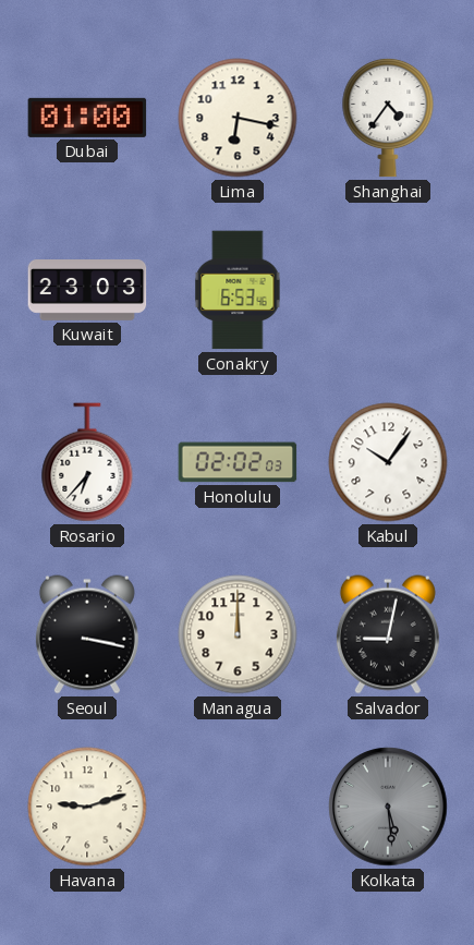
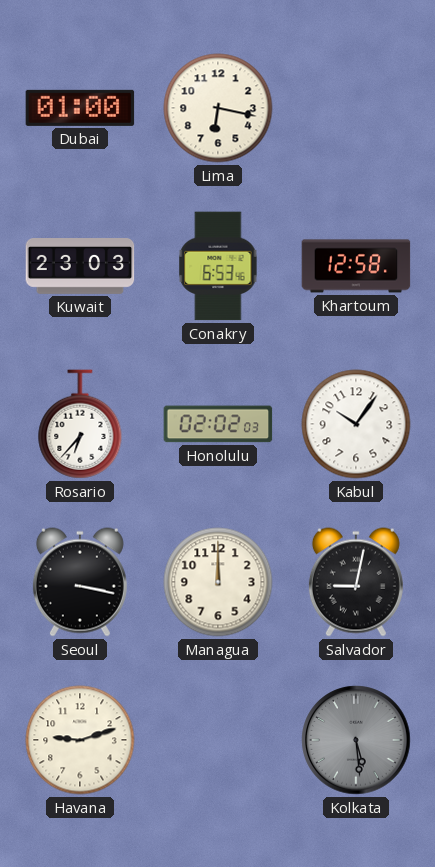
Shanghai: 4:36 -> none (388, 118)
Khartoum: none -> 12:58 (356, 266)
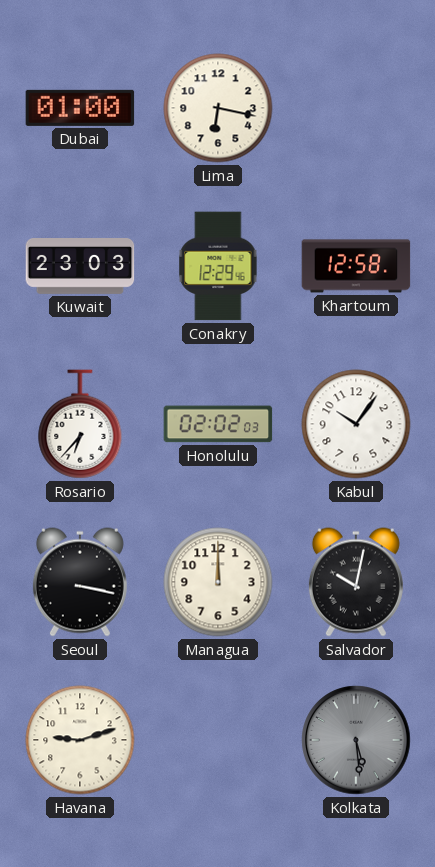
Conakry: 6:53 -> 12:29 (218, 266)
Salvador: 9:02 -> 10:02 (356, 582)
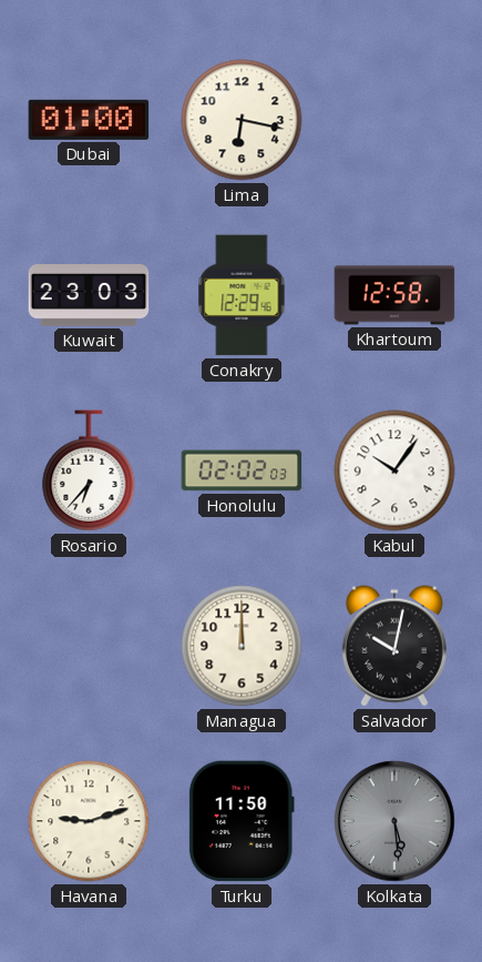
Seoul: 3:17 -> none (80, 582)
Turku: none -> 11:50 (242, 821)
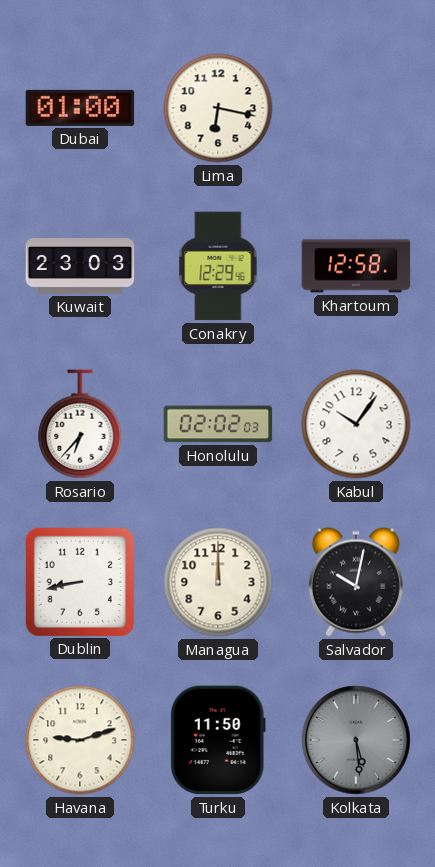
Dublin: none -> 8:43 (79, 581)
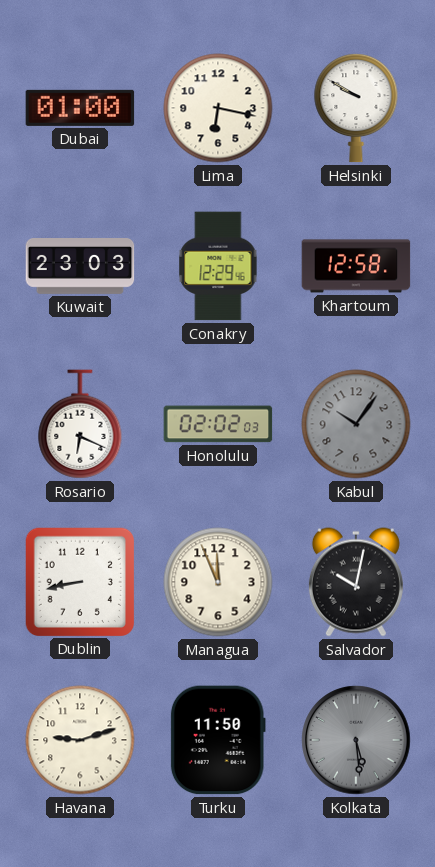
Helsinki: none -> 9:50 (356, 108)
Rosario: 6:37 -> 6:19 (80, 424)
Kabul dial: white -> grey (356, 424)
Managua: 12:00 -> 11:56 (218, 582)
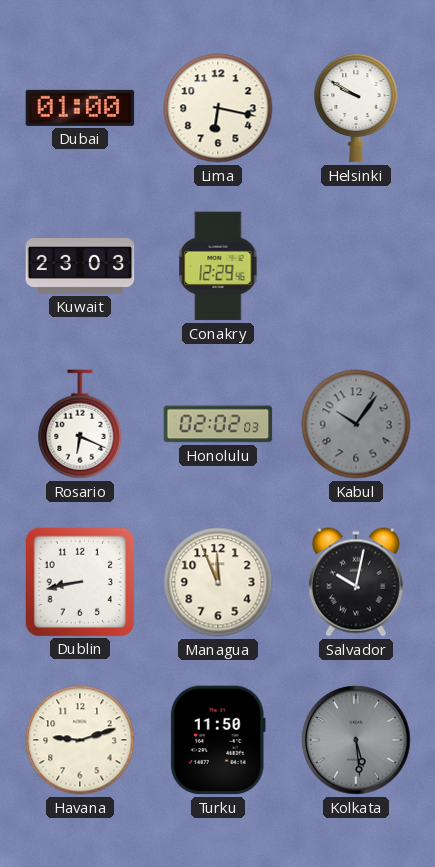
Khartoum: 12:58 -> none (356, 266)
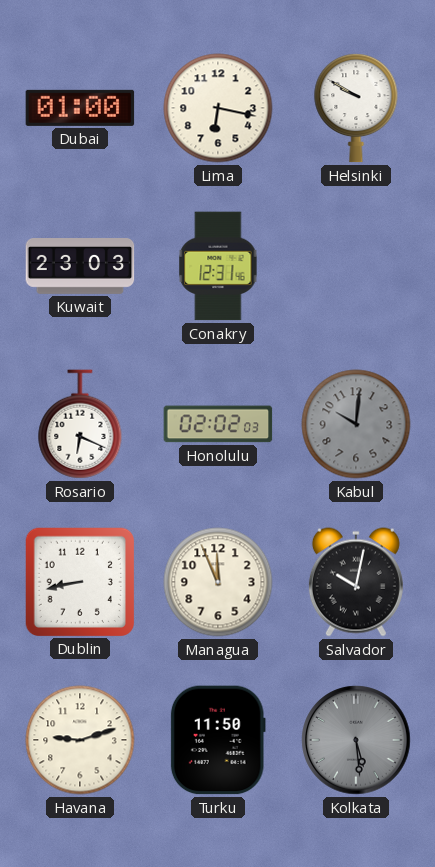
Conakry: 12:29 -> 12:31 (218, 266)
Kabul: 10:06 -> 10:01 (356, 424)
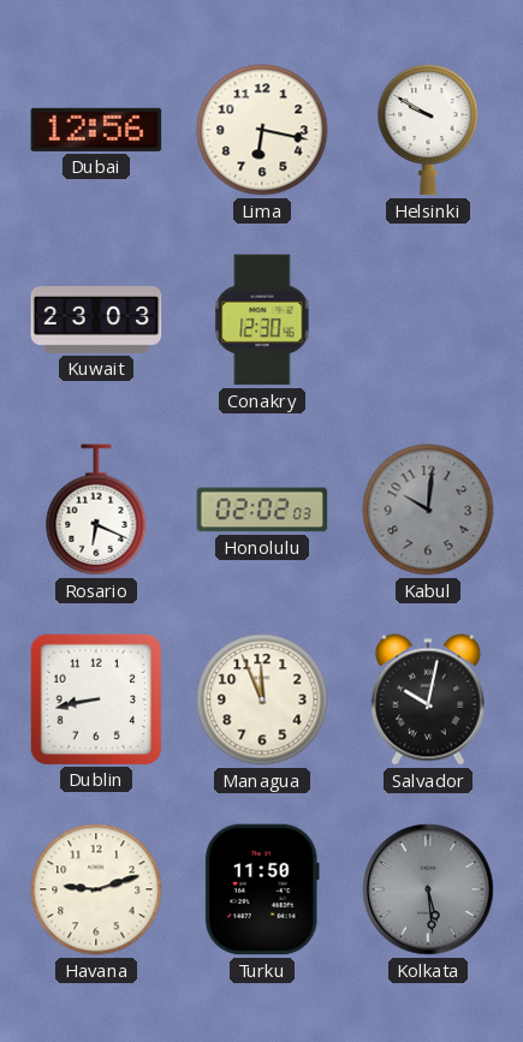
Dubai: 01:00 -> 12:56 (96, 130)
Conakry: 12:31 -> 12:30 (262, 320)
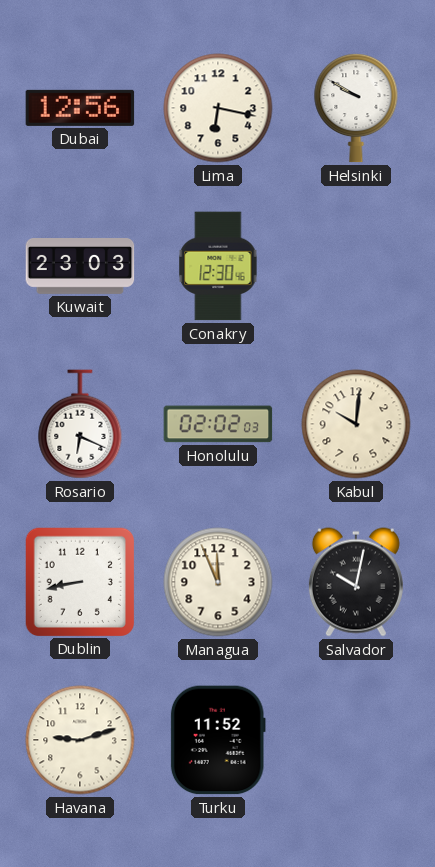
Kabul dial: grey -> cream (356, 424)
Turku: 11:50 -> 11:52 (218, 740)
Kolkata: 5:29 -> none (428, 889)
